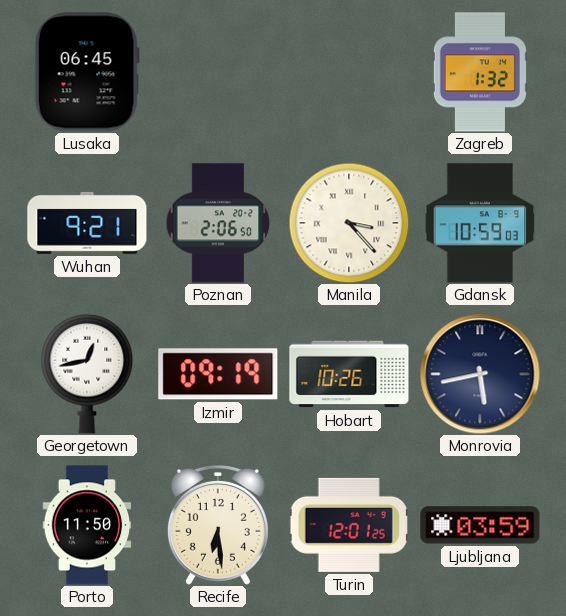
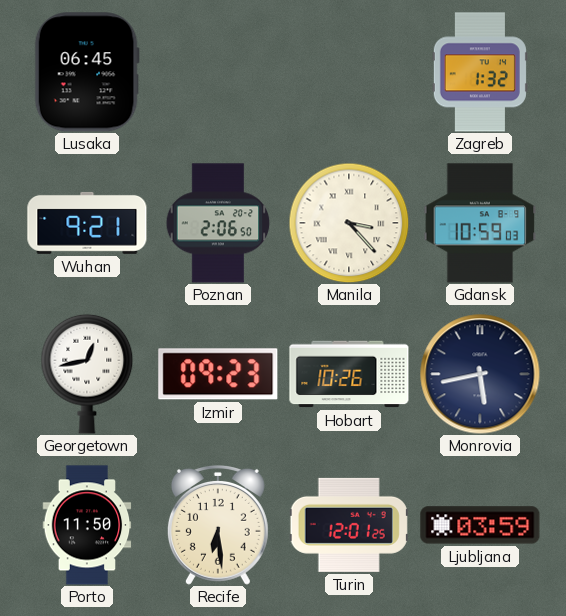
Izmir: 09:19 -> 09:23 (218, 374)
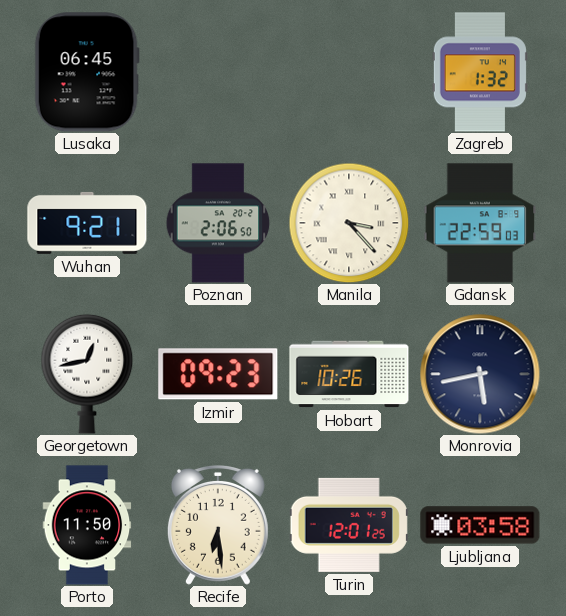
Gdansk: 10:59 -> 22:59 (480, 223)
Ljubljana: 03:59 -> 03:58 (480, 525)
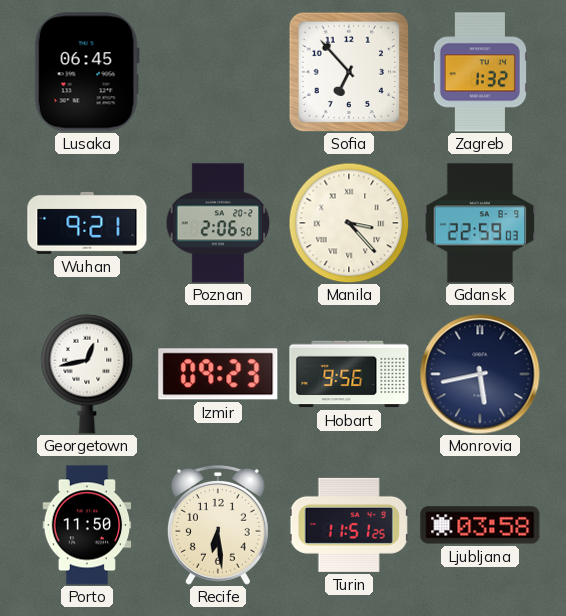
Sofia: none -> 6:53 (348, 71)
Hobart: 10:26 -> 9:56 (349, 374)
Turin: 12:01 -> 11:51 (349, 525)
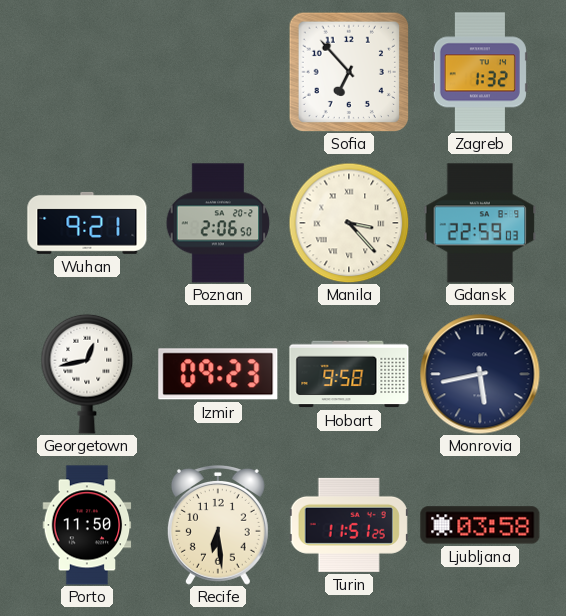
Lusaka: 06:45 -> none (87, 72)
Hobart: 9:56 -> 9:58 (349, 374)
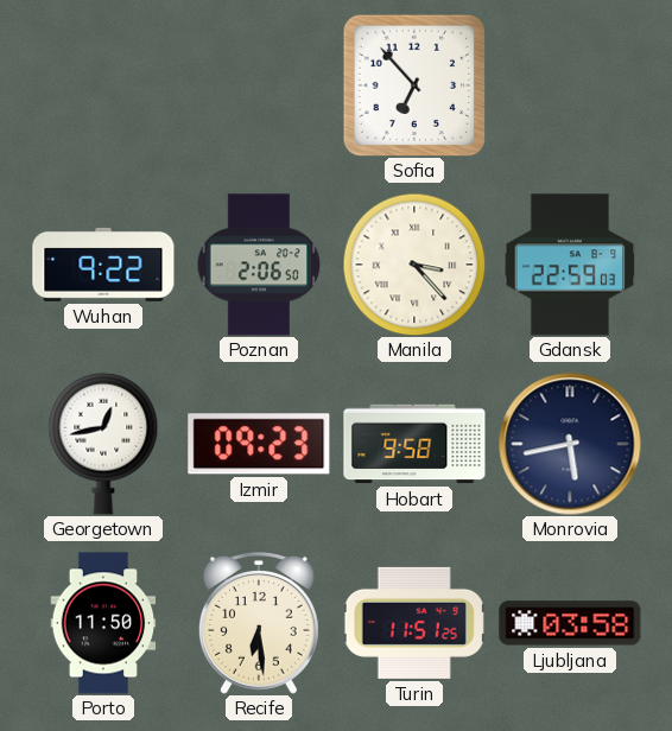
Zagreb: 1:32 -> none (480, 72)
Wuhan: 9:21 -> 9:22 (103, 265)
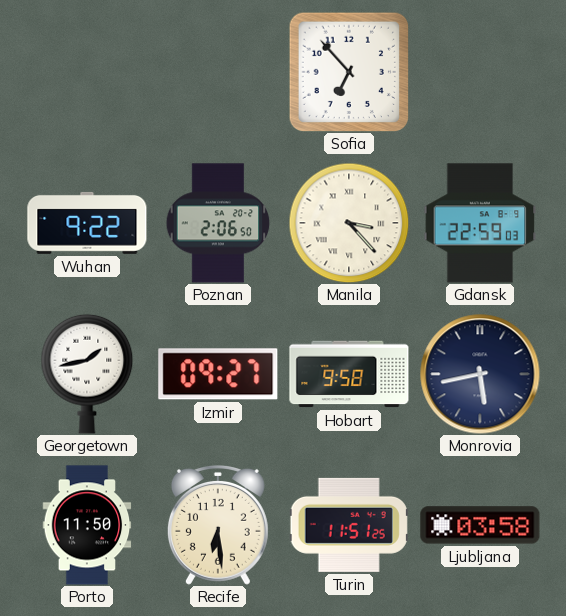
Georgetown: 12:43 -> 1:43 (87, 374)
Izmir: 09:23 -> 09:27 (218, 374)
